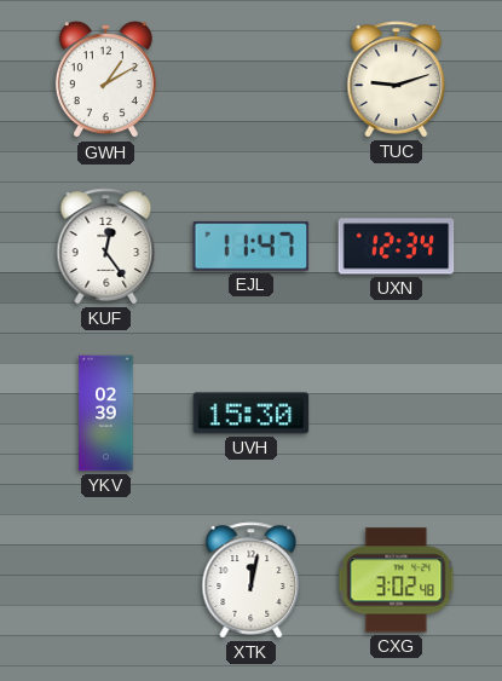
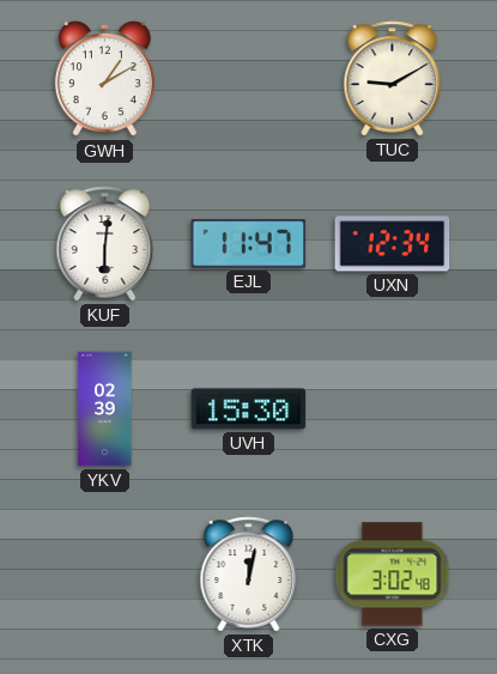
TUC: 9:12 -> 9:10 (393, 79)
KUF: 12:24 -> 6:01 (105, 244)
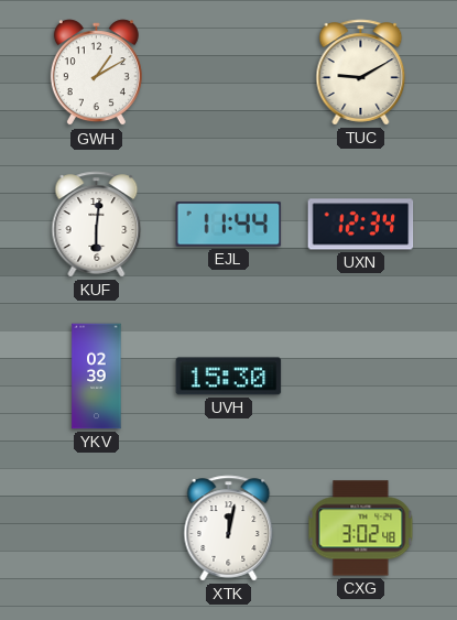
EJL: 11:47 -> 11:44 (229, 225)
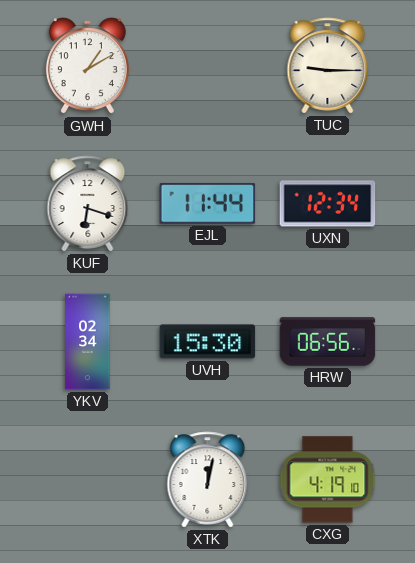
TUC: 9:10 -> 9:15 (328, 66)
KUF: 6:01 -> 6:18 (88, 204)
YKV: 02:39 -> 02:34 (88, 342)
HRW: none -> 06:56 (328, 342)
CXG: 3:02 -> 4:19 (328, 480)
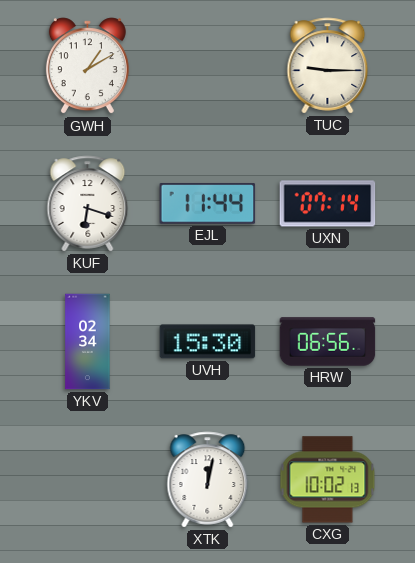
UXN: 12:34 -> 07:14 (328, 204)
CXG: 4:19 -> 10:02 (328, 480)
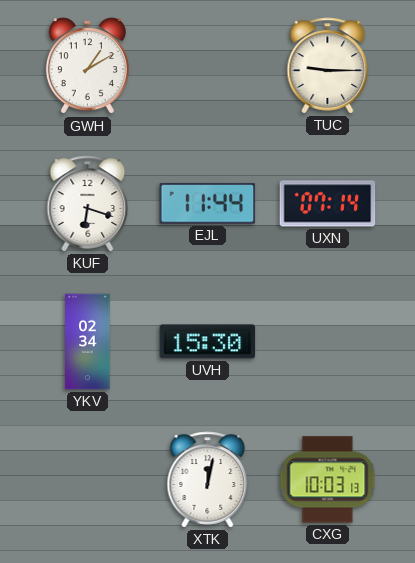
HRW: 06:56 -> none (328, 342)
CXG: 10:02 -> 10:03 (328, 480)
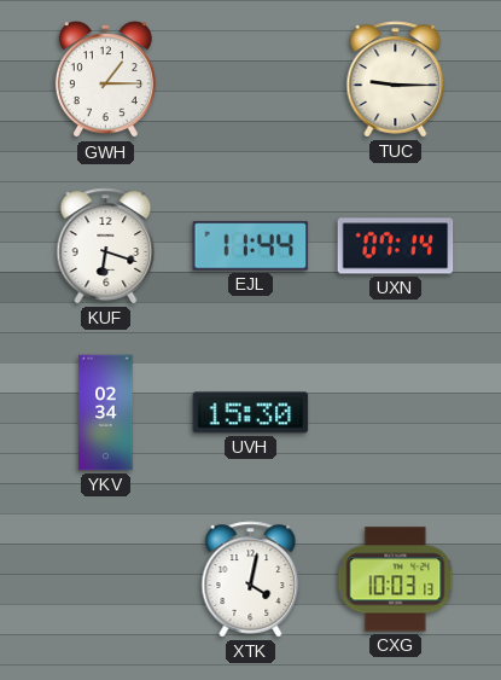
GWH: 1:10 -> 1:15 (105, 80)
XTK: 12:02 -> 4:02 (251, 580)
